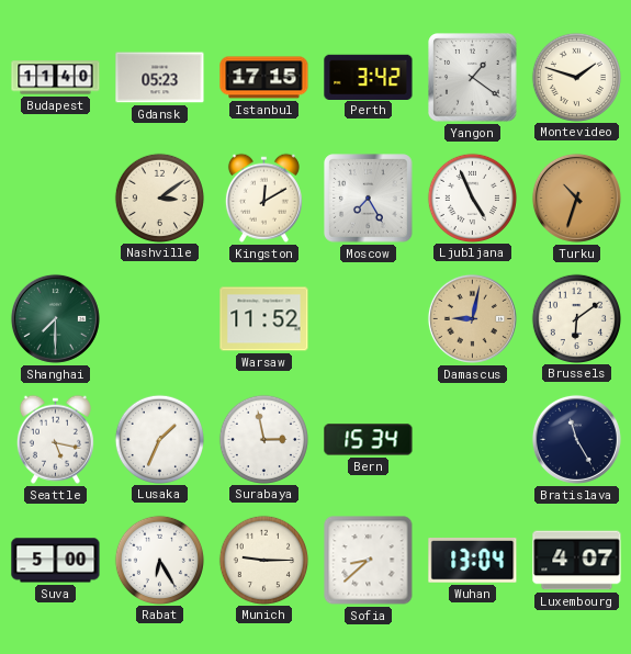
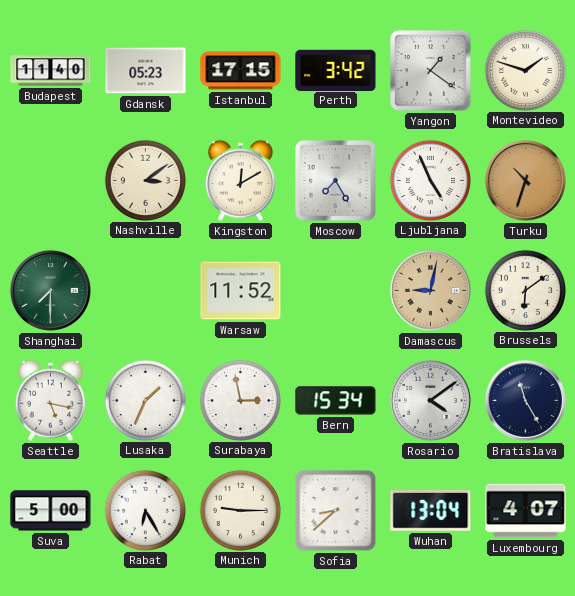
Rosario: none -> 4:09 (430, 400)
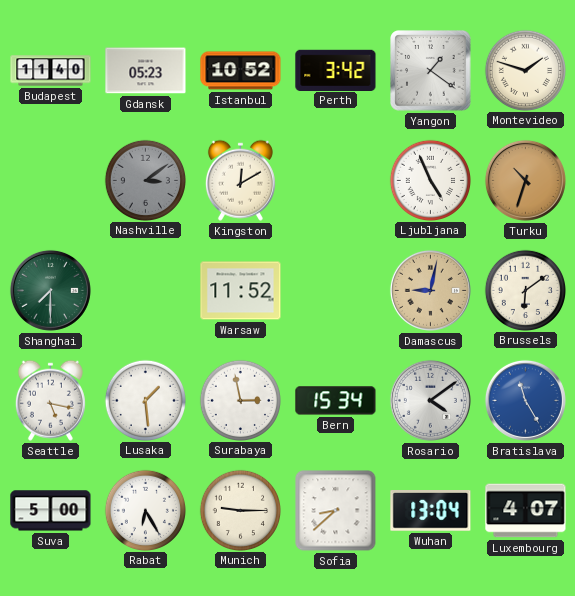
Istanbul: 17:15 -> 10:52 (241, 71)
Nashville dial: cream -> grey (145, 180)
Moscow: 7:25 -> none (336, 181)
Lusaka: 1:34 -> 1:29 (145, 400)
Bratislava dial: navy -> blue (525, 400)
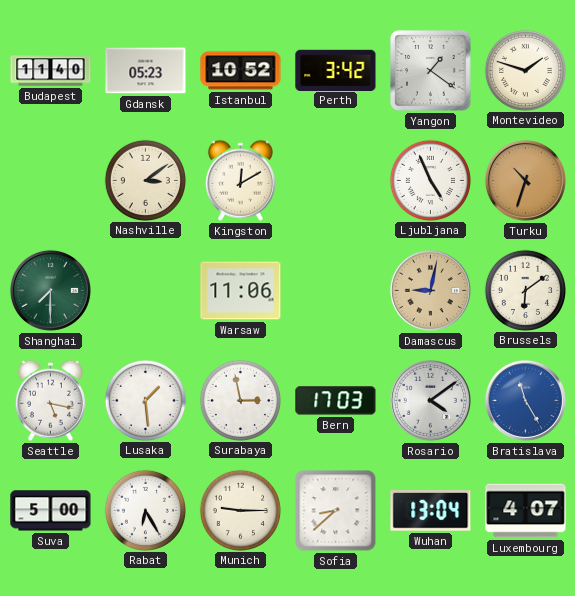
Nashville dial: grey -> cream (145, 180)
Warsaw: 11:52 -> 11:06 (241, 291)
Bern: 15:34 -> 17:03 (336, 401)
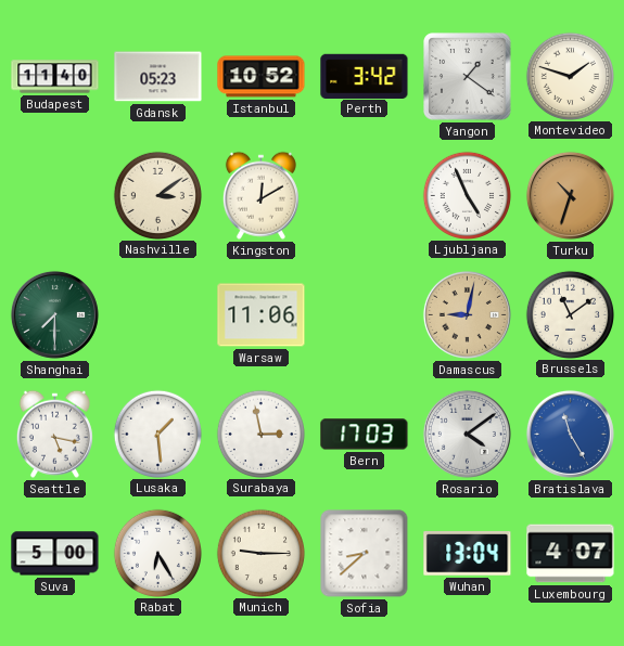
Brussels: 6:09 -> 11:09 (570, 314)
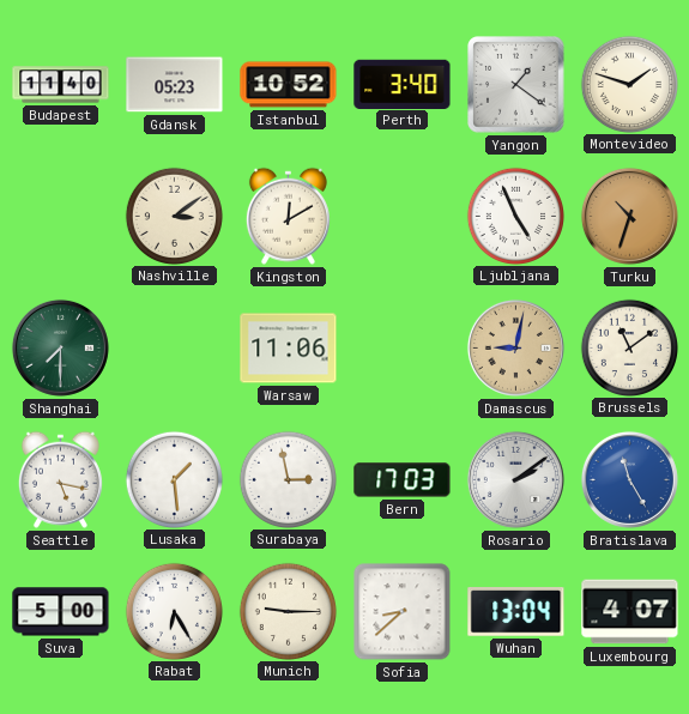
Perth: 3:42 -> 3:40 (403, 84)
Rosario: 4:09 -> 2:09 (515, 479)
